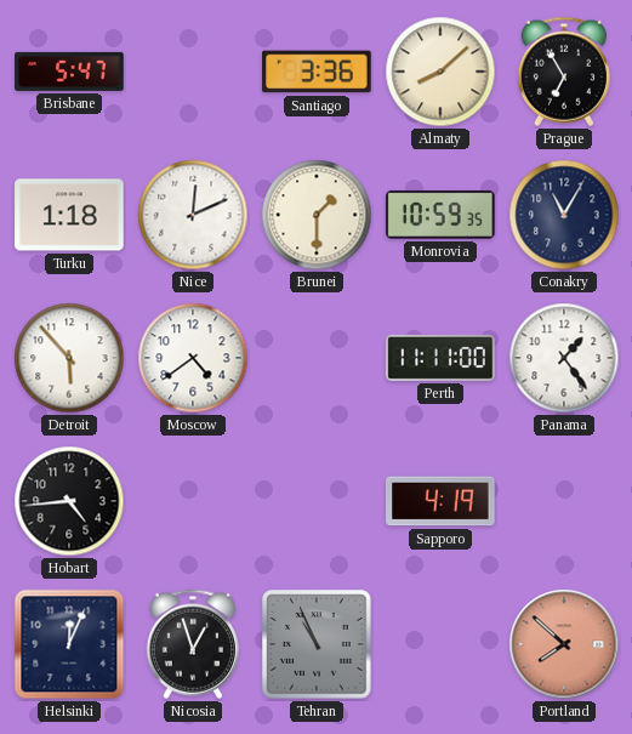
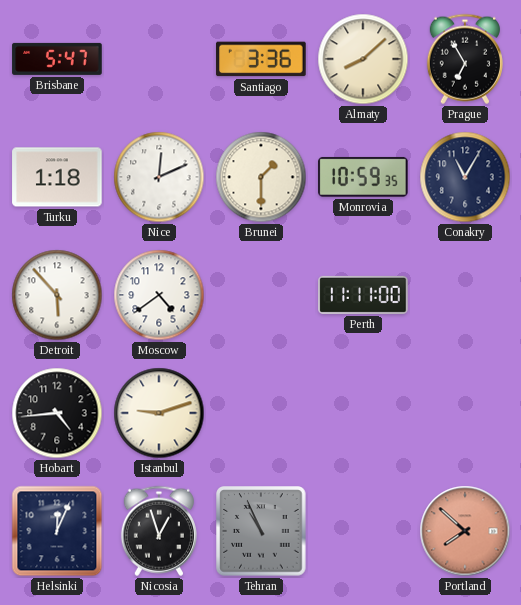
Panama: 1:24 -> none (564, 358)
Istanbul: none -> 9:12 (159, 413)
Sapporo: 4:19 -> none (440, 501)
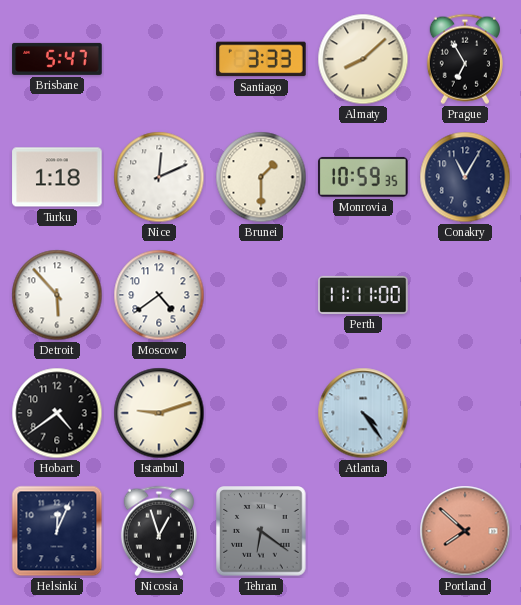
Santiago: 3:36 -> 3:33 (261, 59)
Hobart: 4:44 -> 4:39 (57, 413)
Atlanta: none -> 4:24 (363, 413)
Tehran: 10:56 -> 6:21 (261, 531)
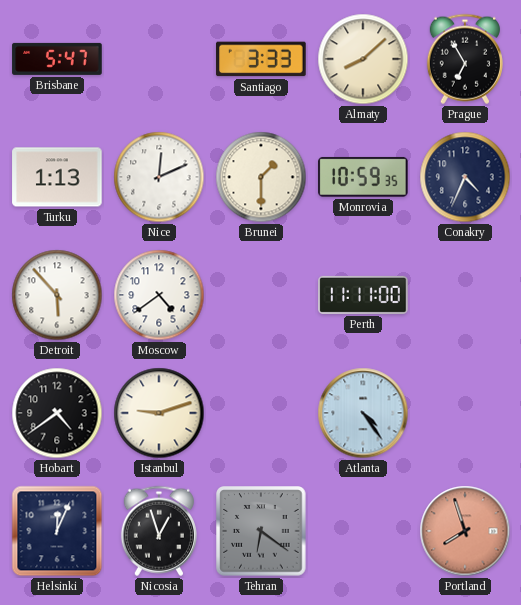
Turku: 1:18 -> 1:13 (57, 177)
Conakry: 11:05 -> 4:34 (465, 177)
Portland: 7:52 -> 7:57 (465, 531)
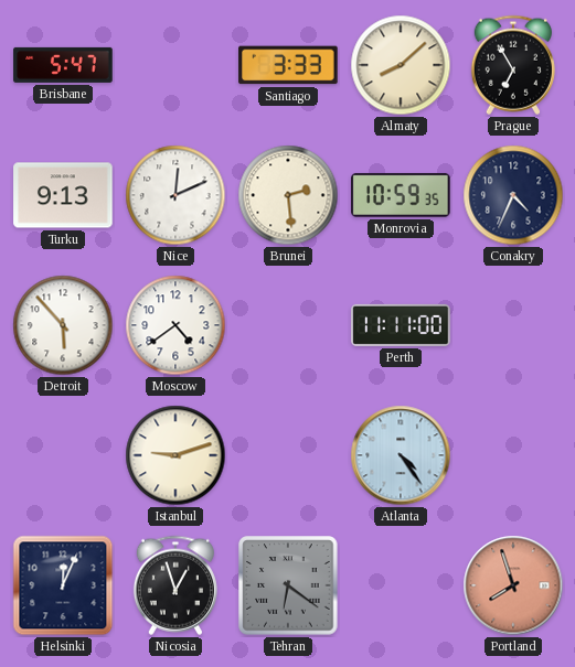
Turku: 1:13 -> 9:13 (63, 195)
Brunei: 1:30 -> 2:29 (288, 195)
Hobart: 4:39 -> none (57, 413)
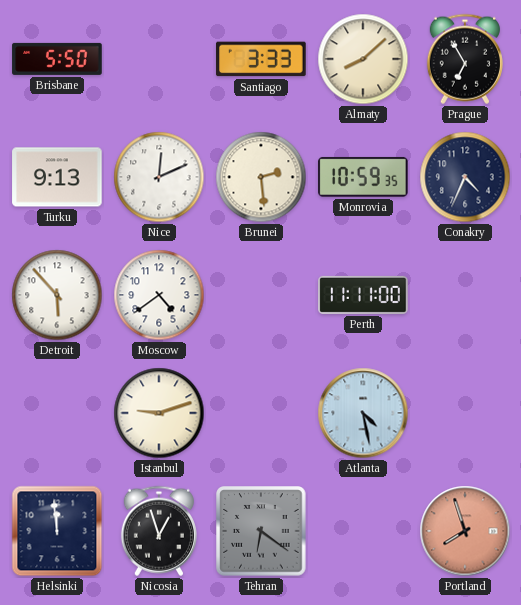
Brisbane: 5:47 -> 5:50 (57, 59)
Atlanta: 4:24 -> 4:28 (363, 413)
Helsinki: 12:04 -> 11:59 (57, 531)
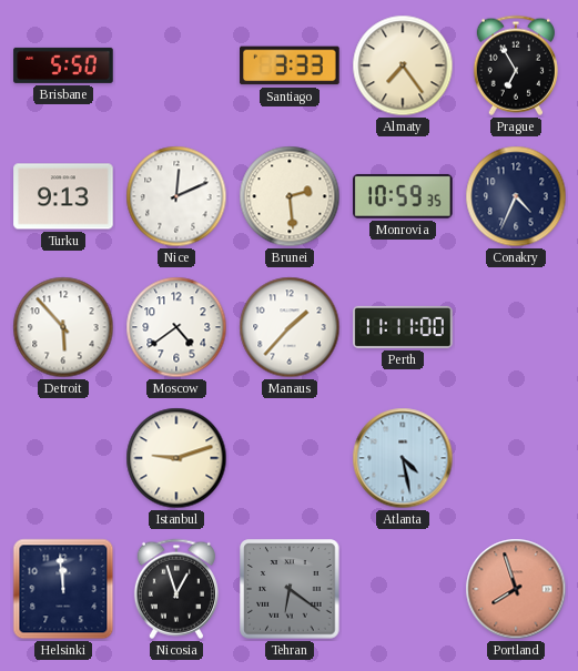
Almaty: 8:08 -> 7:24 (403, 65)
Manaus: none -> 1:37 (290, 327)
